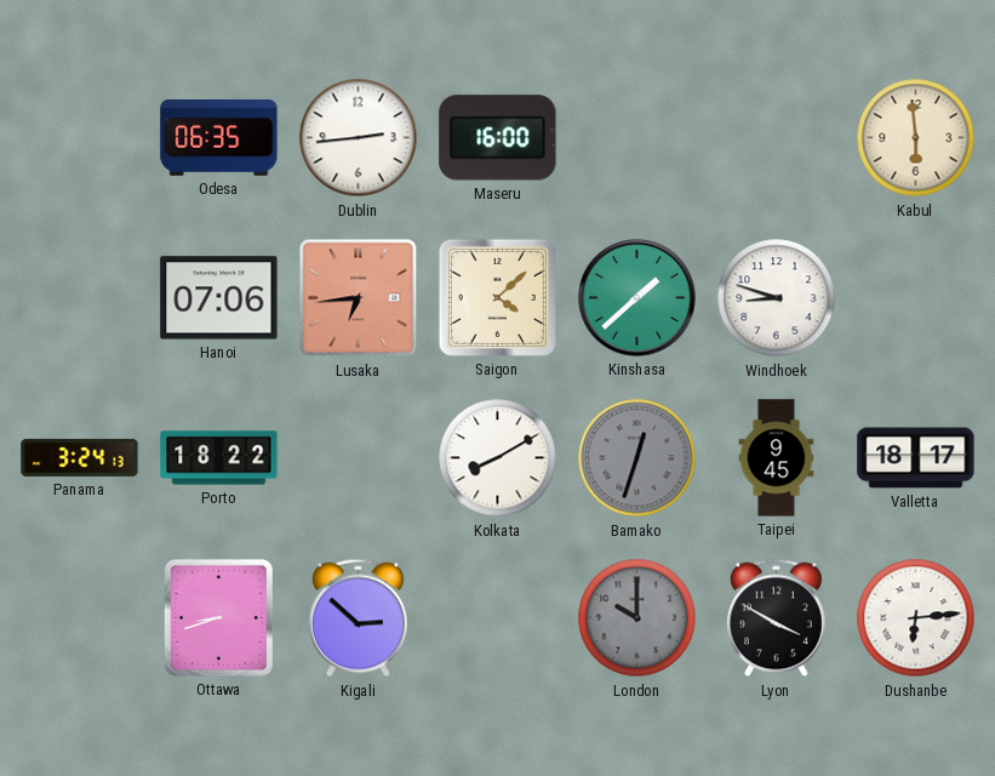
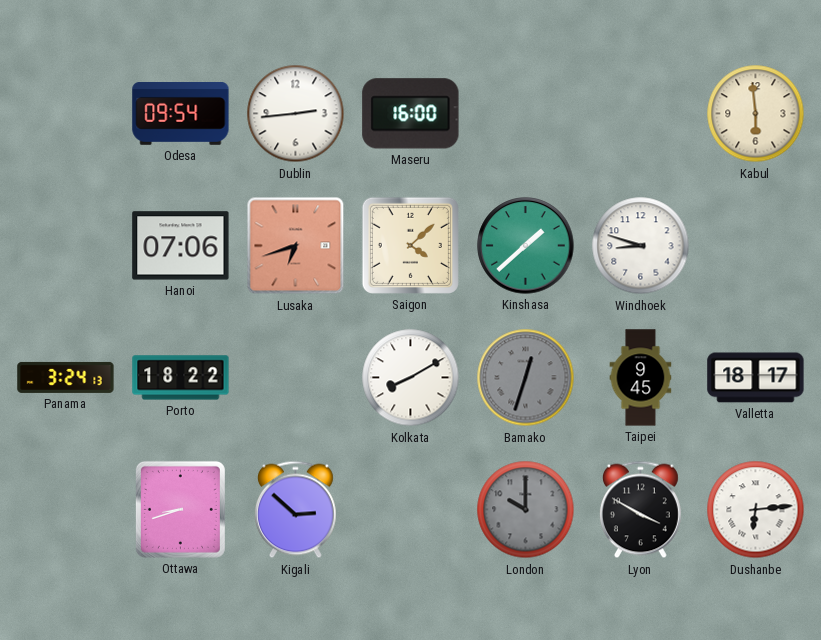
Odesa: 06:35 -> 09:54 (181, 114)
Lusaka: 6:44 -> 6:42 (296, 246)
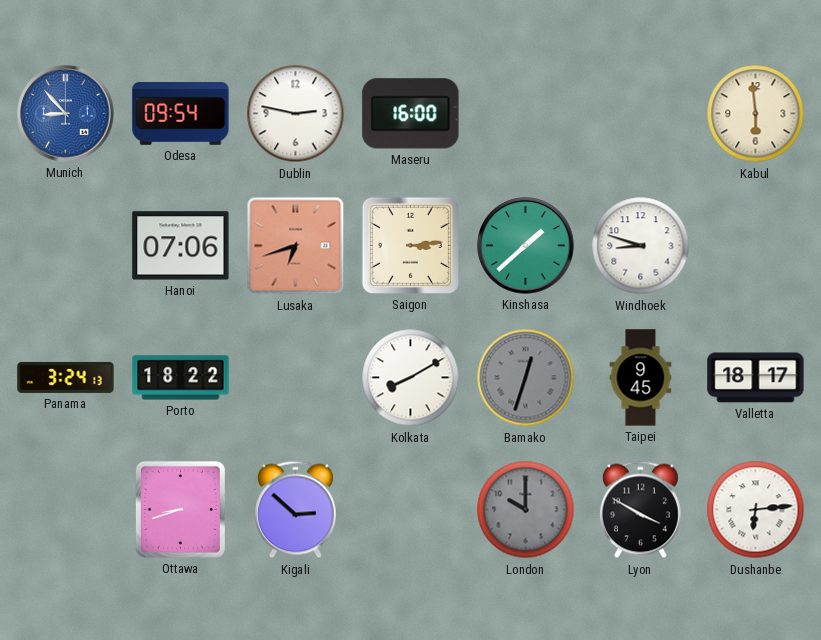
Munich: none -> 8:53 (66, 114)
Dublin: 2:44 -> 2:47 (296, 114)
Saigon: 4:08 -> 3:14 (410, 245)
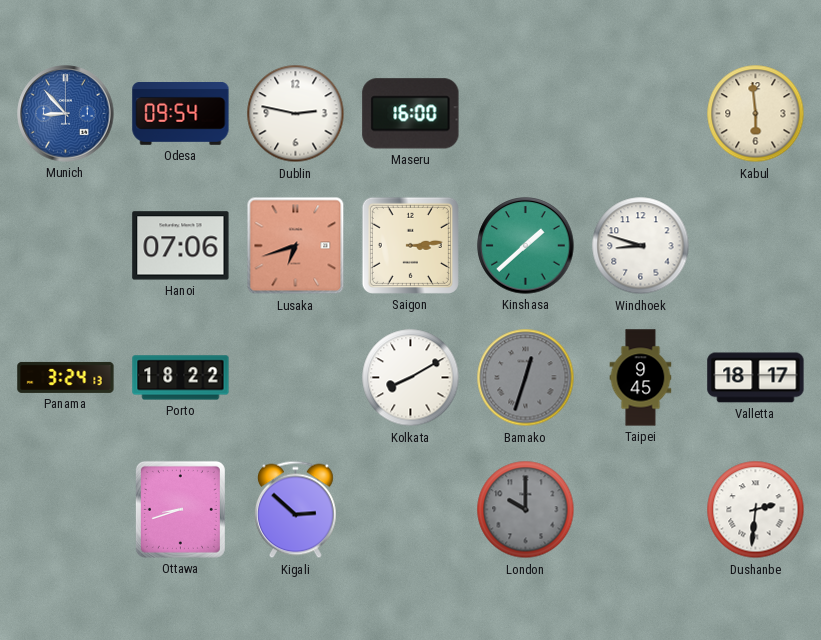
Lyon: 3:50 -> none (640, 510)
Dushanbe: 6:14 -> 2:31 (756, 510)
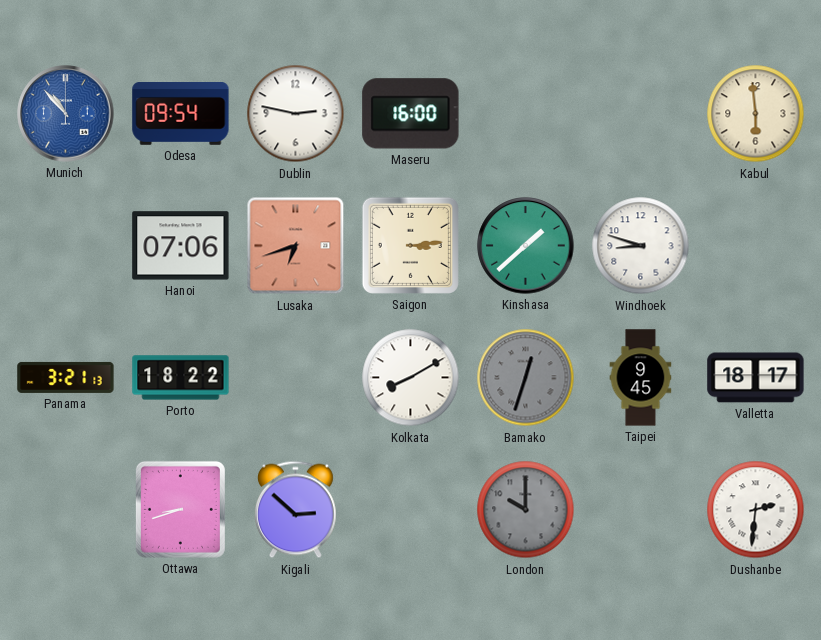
Munich: 8:53 -> 10:53 (66, 114)
Panama: 3:24 -> 3:21 (66, 377)
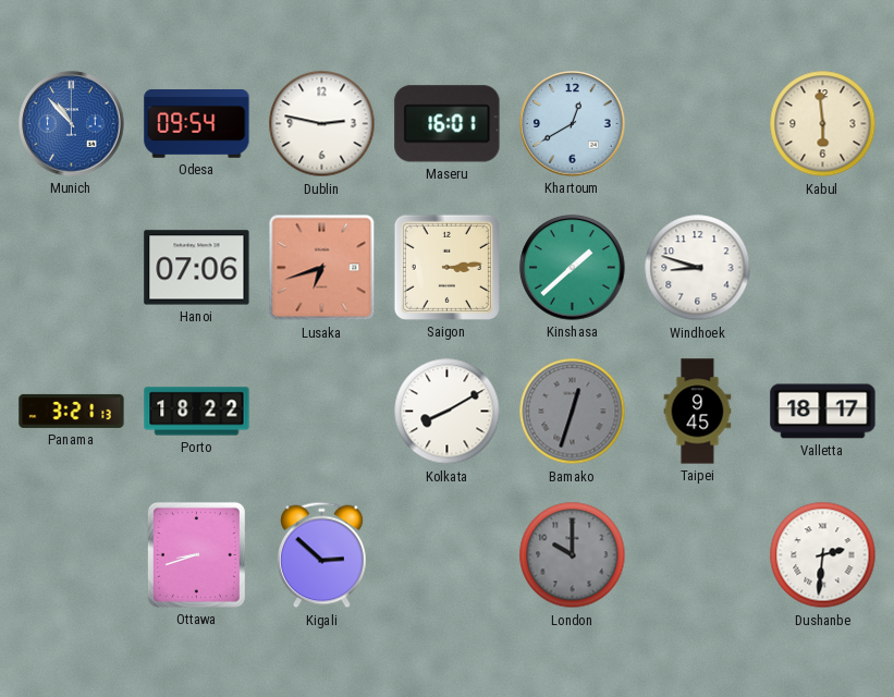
Maseru: 16:00 -> 16:01 (448, 124)
Khartoum: none -> 12:40 (573, 124)
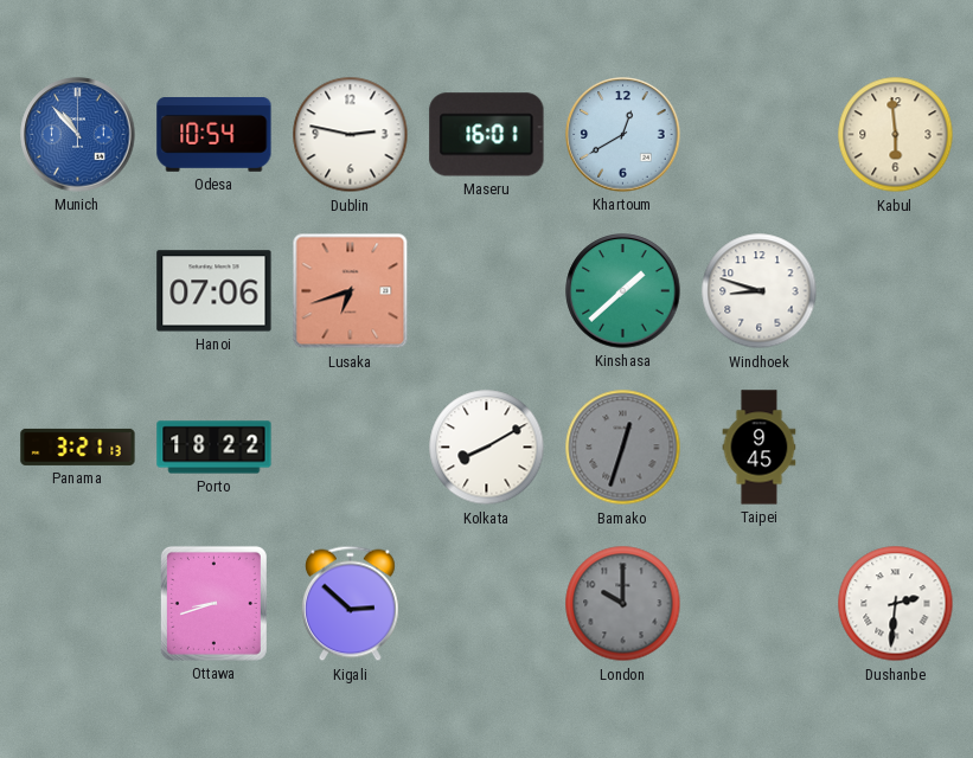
Odesa: 09:54 -> 10:54 (215, 135)
Saigon: 3:14 -> none (446, 267)
Valletta: 18:17 -> none (823, 412)
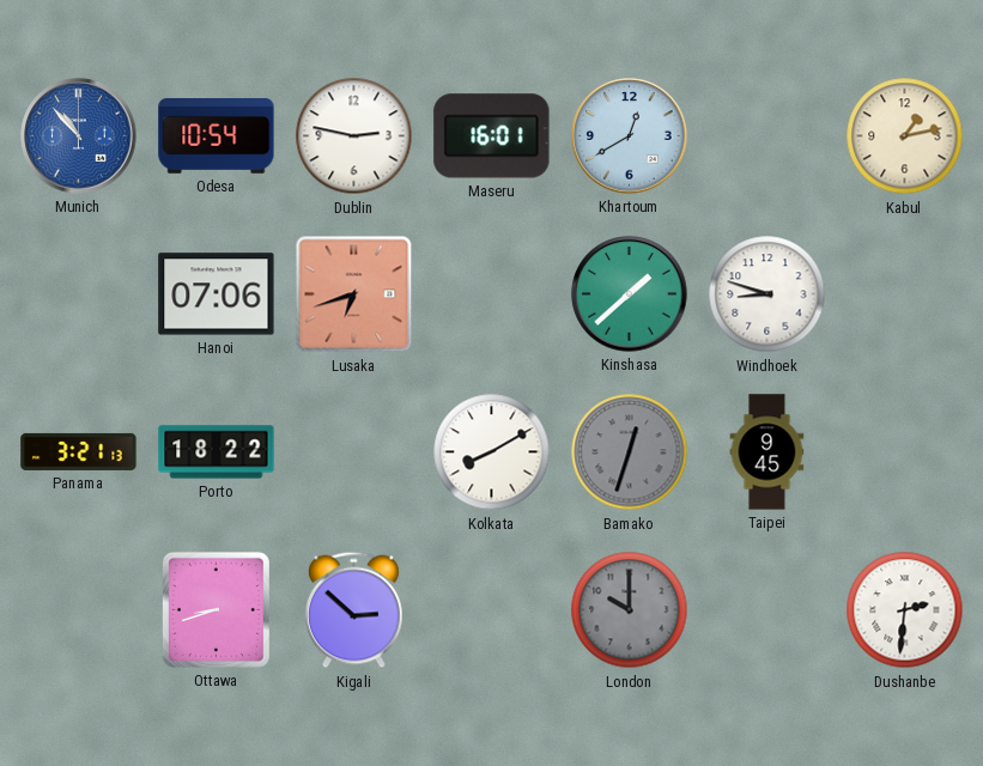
Kabul: 5:59 -> 1:13 (905, 136)
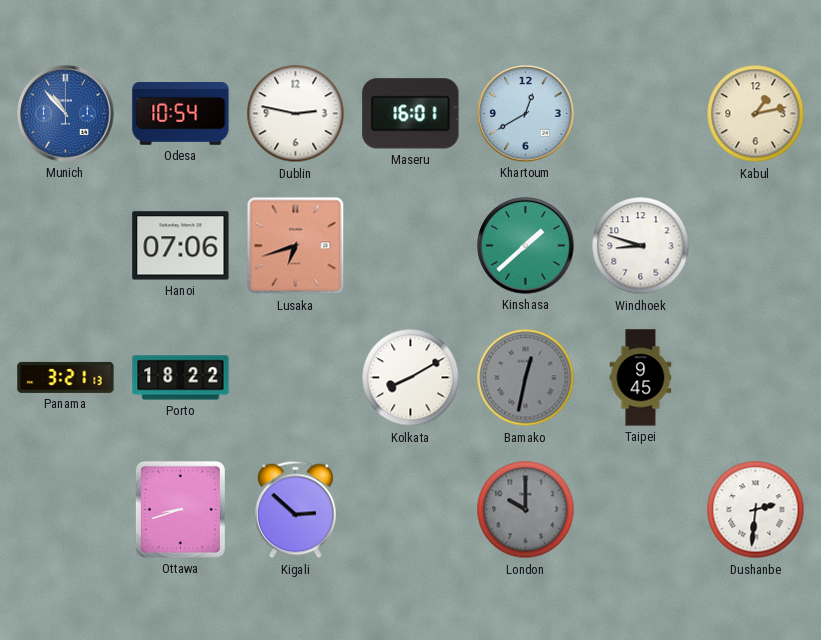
Bamako: 12:33 -> 12:32 (526, 378)
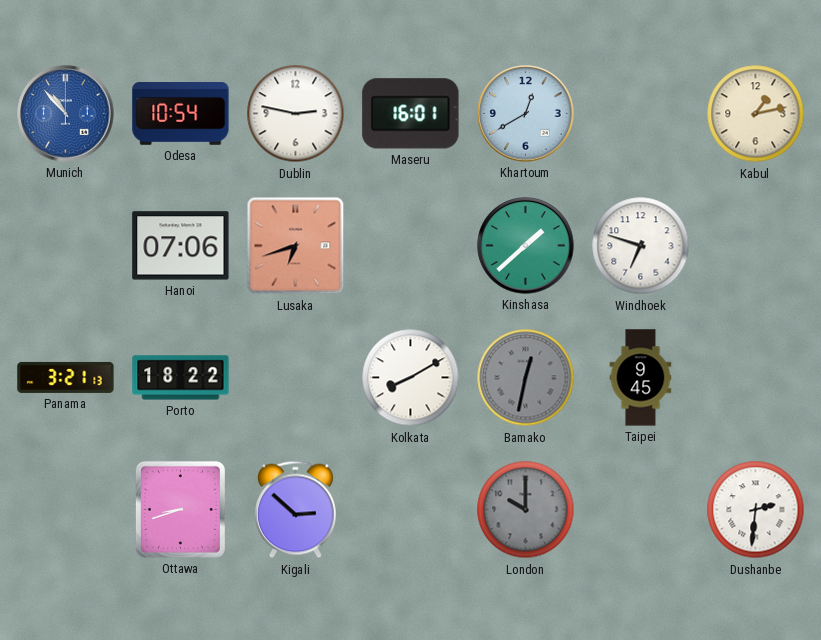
Windhoek: 8:48 -> 6:48 (641, 246)
